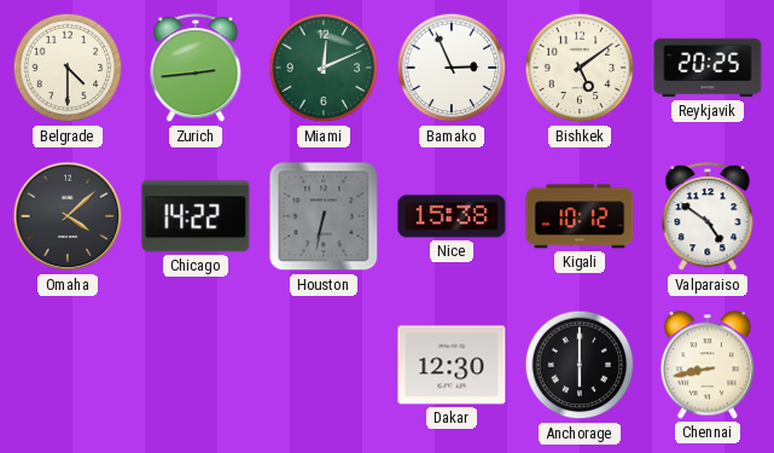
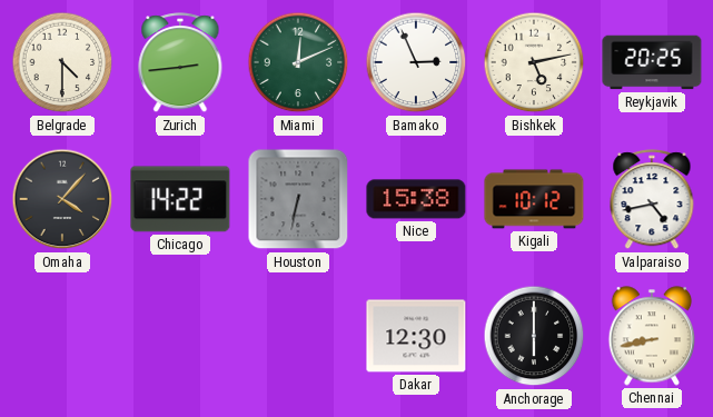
Bishkek: 5:09 -> 5:13 (534, 62)
Omaha: 4:08 -> 4:07 (62, 199)
Valparaiso: 4:51 -> 4:43 (652, 200)
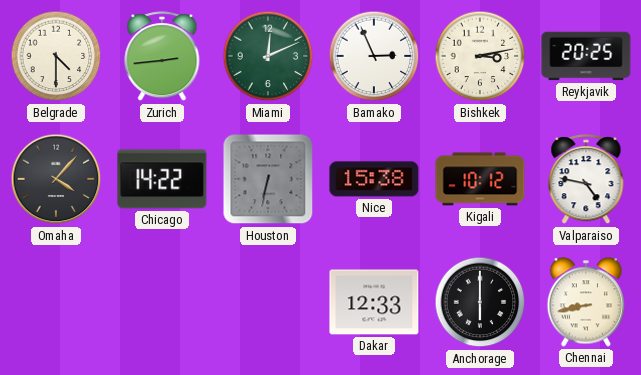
Bishkek: 5:13 -> 3:13 (480, 56)
Valparaiso: 4:43 -> 4:47 (586, 180)
Dakar: 12:30 -> 12:33 (374, 302)
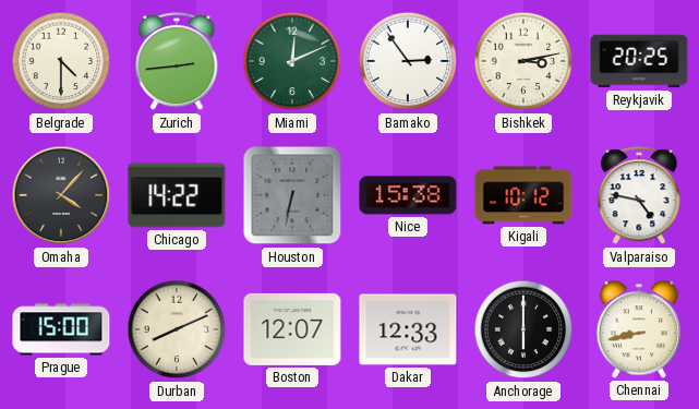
Bamako: 2:56 -> 2:54 (408, 61)
Prague: none -> 15:00 (61, 329)
Durban: none -> 8:11 (177, 329)
Boston: none -> 12:07 (292, 329)
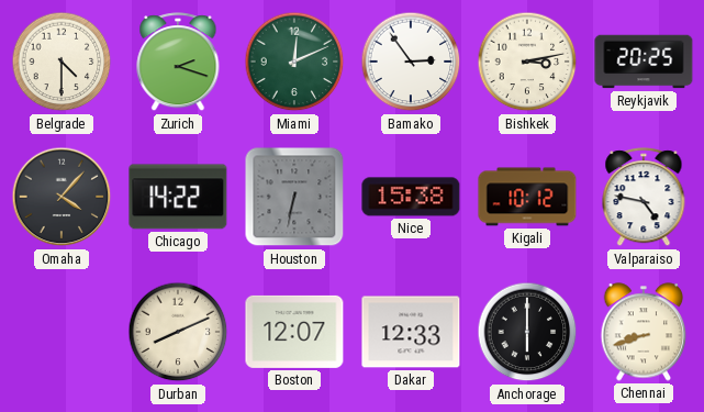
Zurich: 2:44 -> 2:18 (178, 63)
Prague: 15:00 -> none (61, 329)
Chennai: 8:43 -> 8:42 (644, 332)
